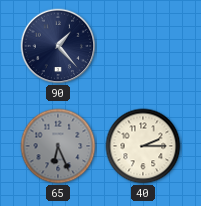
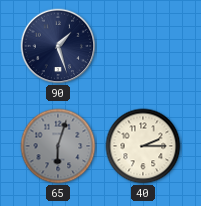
90: 1:23 -> 1:27 (58, 46)
65: 6:26 -> 6:03 (58, 146)
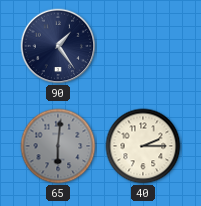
90: 1:27 -> 1:24 (58, 46)
65: 6:03 -> 6:01 (58, 146)
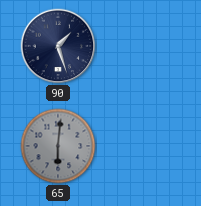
90: 1:24 -> 1:27 (58, 46)
40: 2:15 -> none (143, 146)
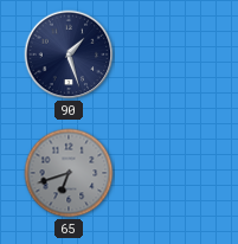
65: 6:01 -> 6:42 (69, 173)
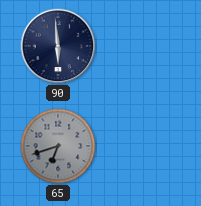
90: 1:27 -> 5:59 (58, 46)
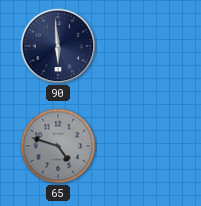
65: 6:42 -> 4:48 (58, 146)
